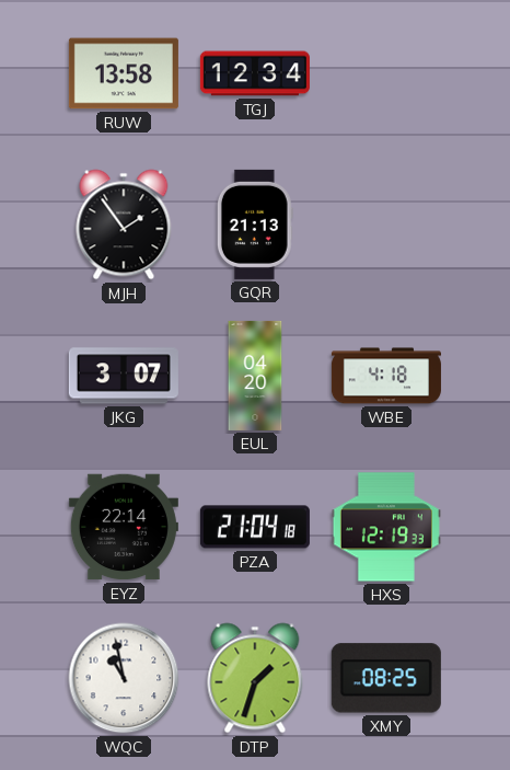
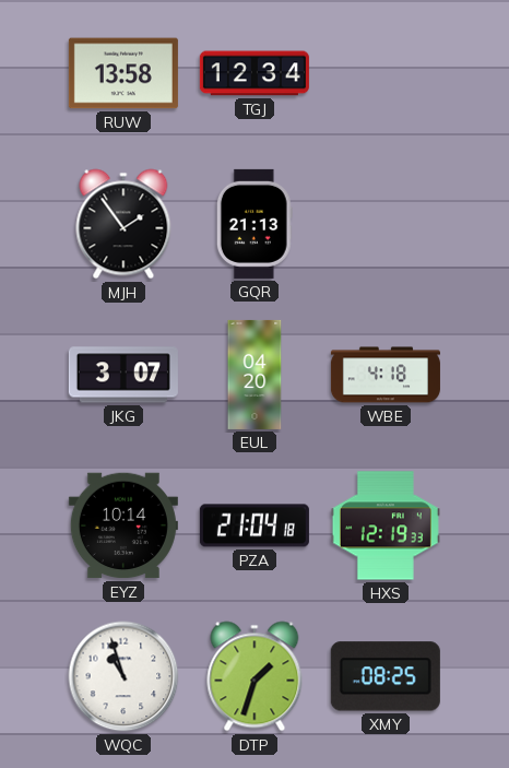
EYZ: 22:14 -> 10:14 (123, 525)
WQC: 10:58 -> 10:57 (123, 676)
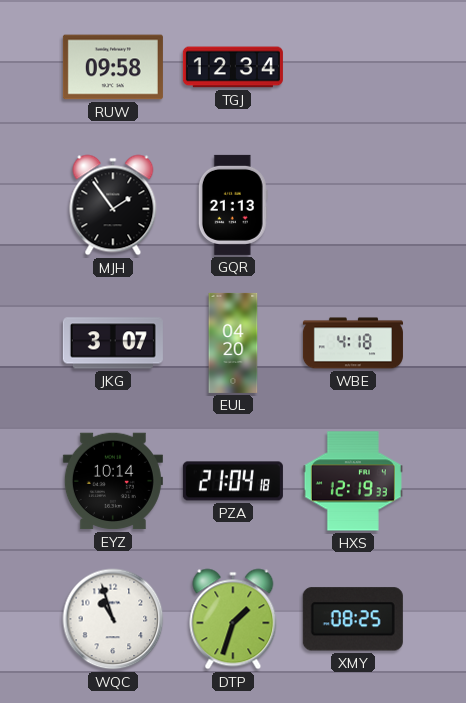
RUW: 13:58 -> 09:58 (113, 67)
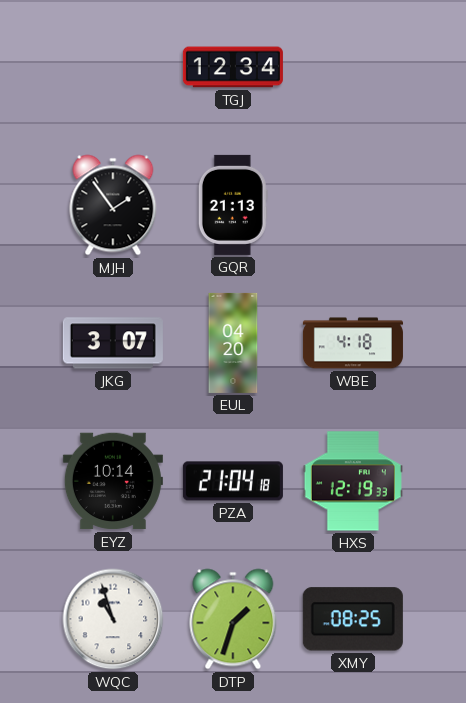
RUW: 09:58 -> none (113, 67)
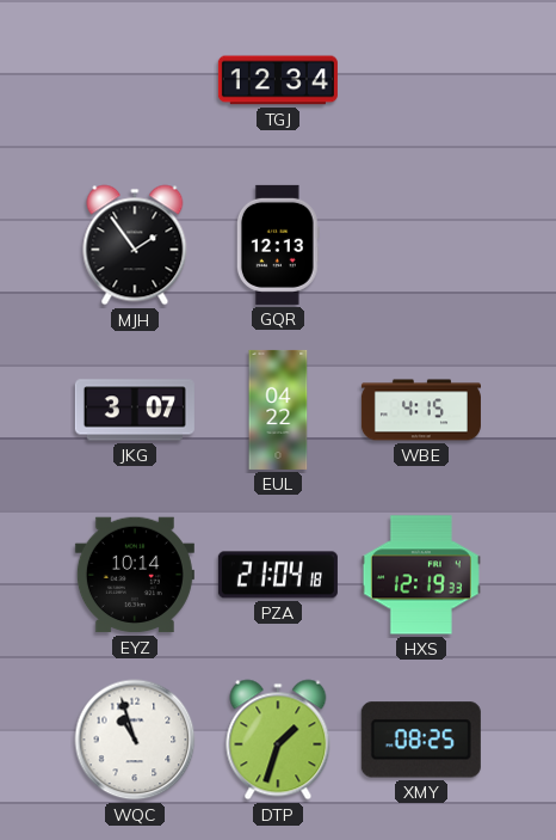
GQR: 21:13 -> 12:13 (278, 245)
EUL: 04:20 -> 04:22 (278, 410)
WBE: 4:18 -> 4:15 (421, 410)
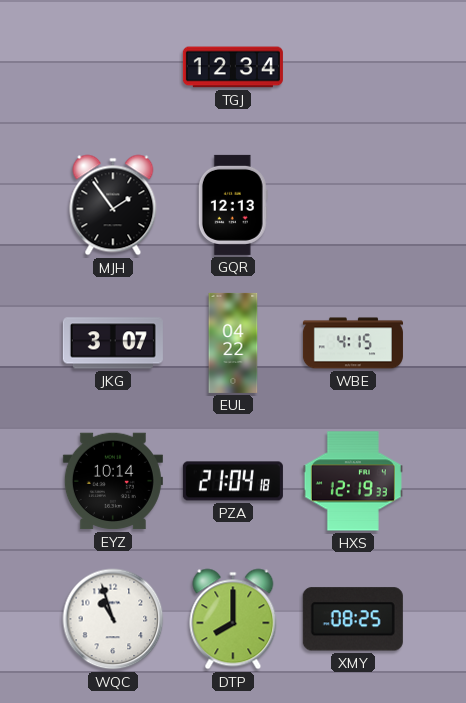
DTP: 1:33 -> 8:00 (233, 619)
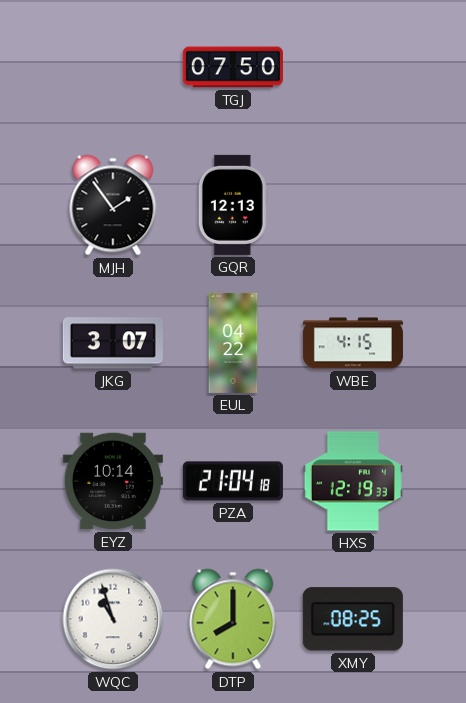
TGJ: 12:34 -> 07:50 (233, 67)
